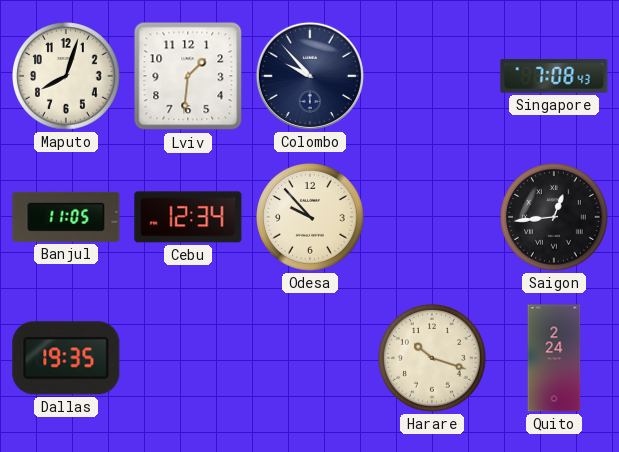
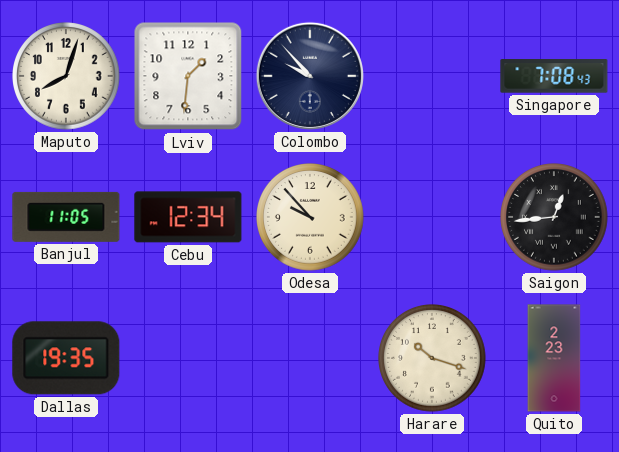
Quito: 2:24 -> 2:23 (554, 358)
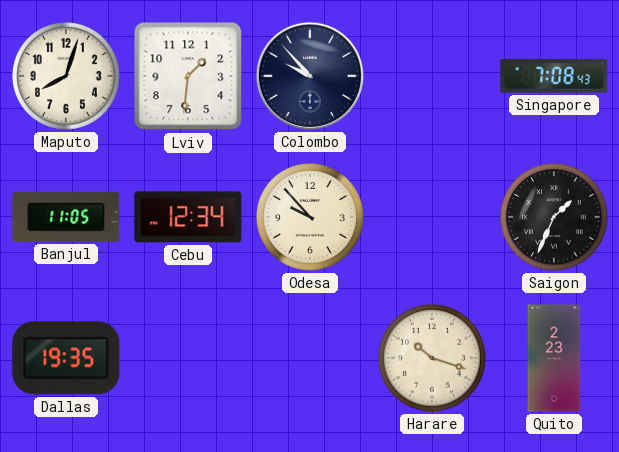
Saigon: 12:44 -> 1:34 (555, 218)
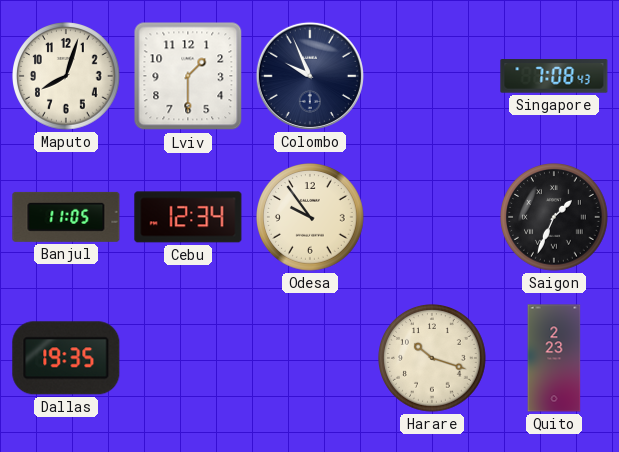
Lviv: 1:31 -> 1:30 (188, 76)
Colombo: 9:53 -> 9:56 (310, 76)
Odesa: 9:53 -> 9:54 (311, 218)
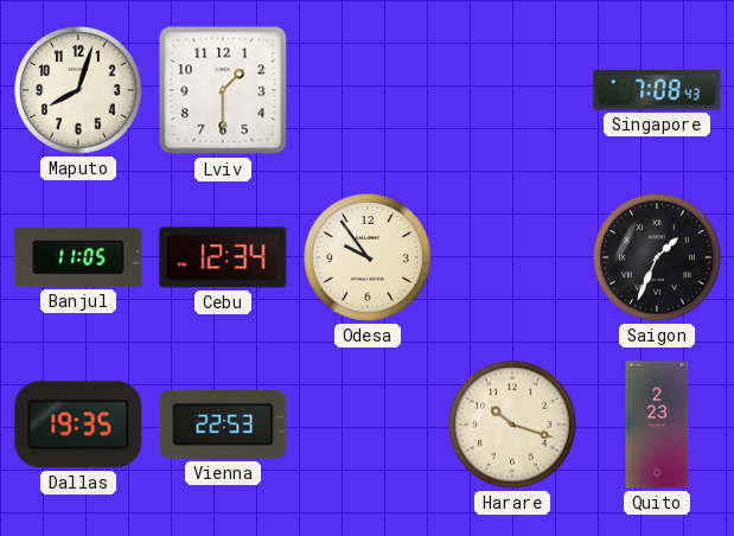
Colombo: 9:56 -> none (310, 76)
Vienna: none -> 22:53 (223, 425)
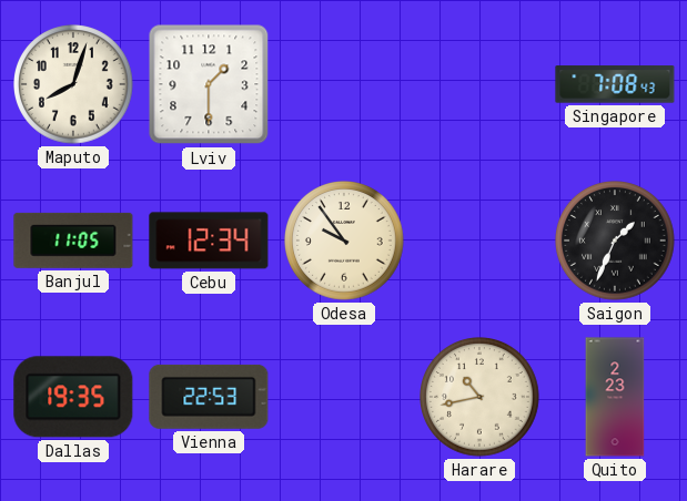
Harare: 10:18 -> 10:43 (481, 398)
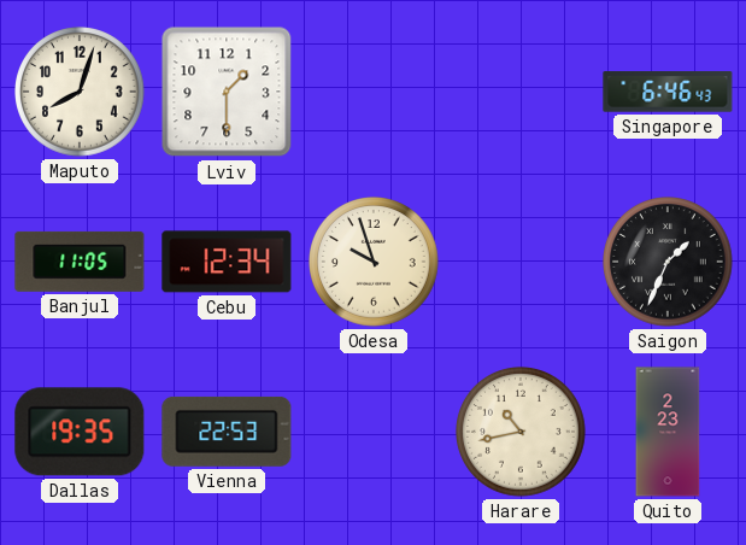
Singapore: 7:08 -> 6:46 (668, 92)
Odesa: 9:54 -> 9:57 (375, 263)
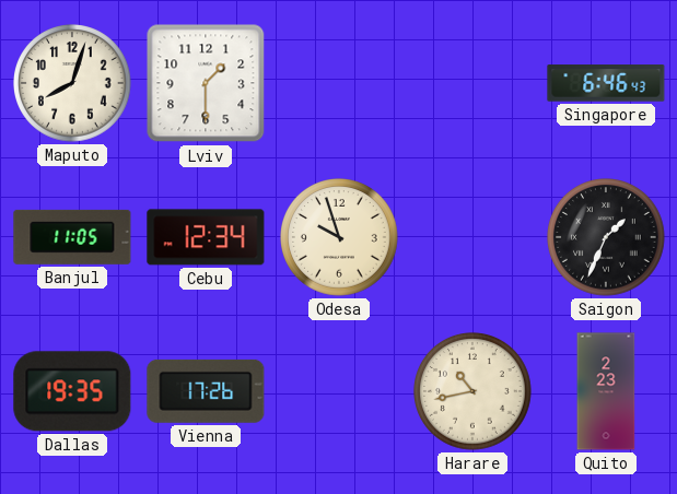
Vienna: 22:53 -> 17:26 (206, 391)
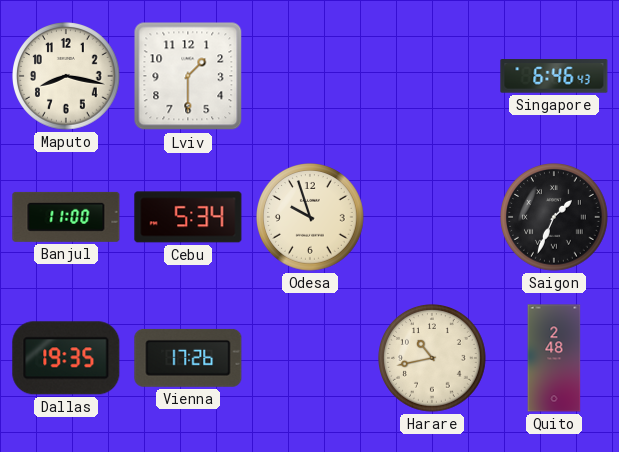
Maputo: 8:03 -> 8:17 (67, 77)
Banjul: 11:05 -> 11:00 (66, 217)
Cebu: 12:34 -> 5:34 (188, 217)
Quito: 2:23 -> 2:48 (554, 358)
